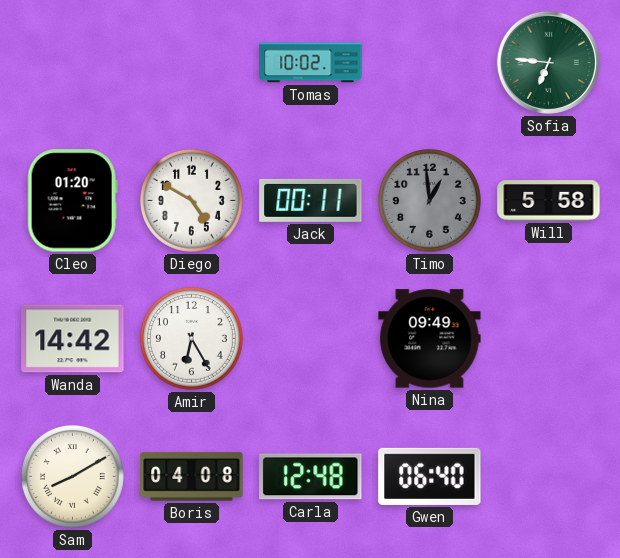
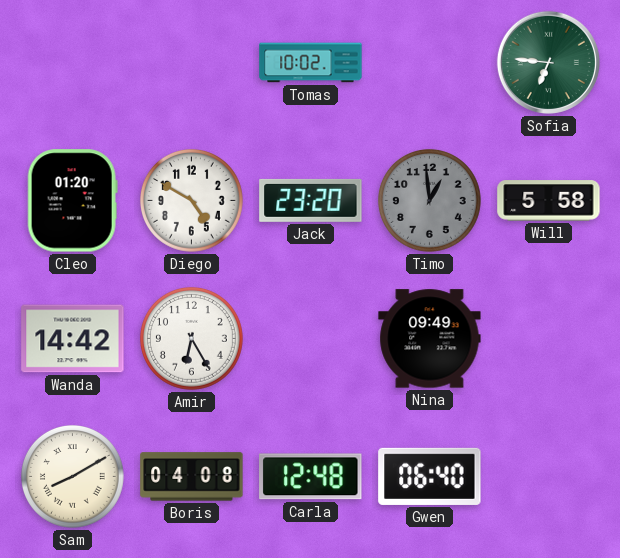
Jack: 00:11 -> 23:20 (311, 200)
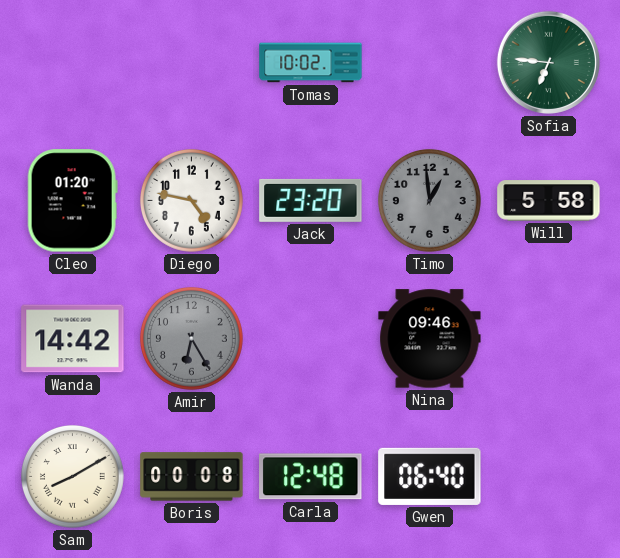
Diego: 4:50 -> 4:47 (191, 200)
Amir dial: white -> grey (191, 338)
Nina: 09:49 -> 09:46 (430, 339)
Boris: 04:08 -> 00:08 (192, 477)
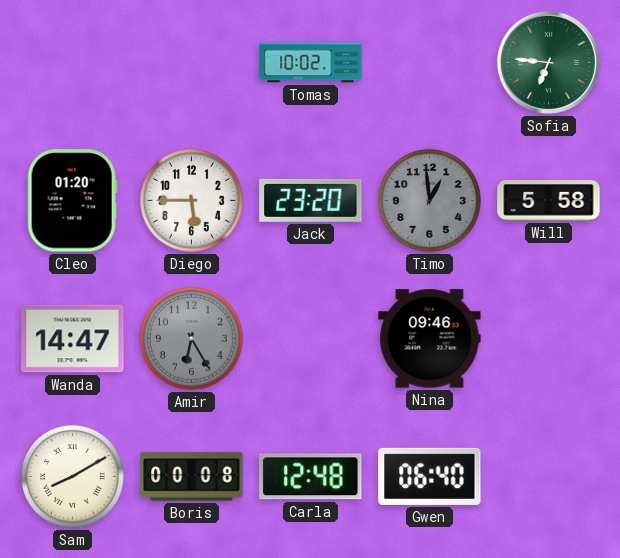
Diego: 4:47 -> 5:45 (191, 200)
Wanda: 14:42 -> 14:47 (73, 339)
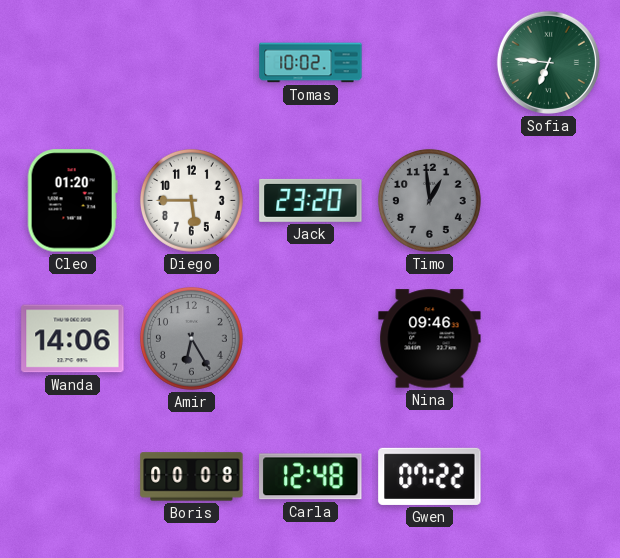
Will: 5:58 -> none (549, 201)
Wanda: 14:47 -> 14:06 (73, 339)
Sam: 8:10 -> none (72, 476)
Gwen: 06:40 -> 07:22 (430, 476)
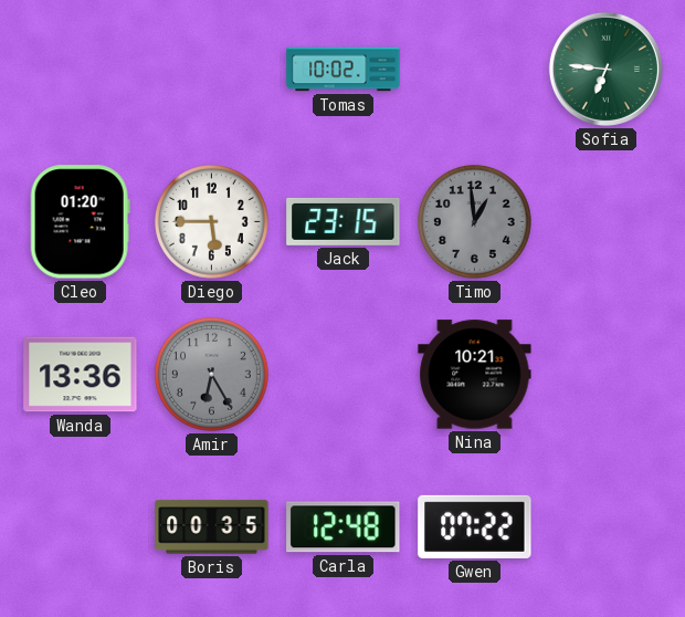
Jack: 23:20 -> 23:15 (344, 221)
Wanda: 14:06 -> 13:36 (81, 375)
Nina: 09:46 -> 10:21 (475, 375)
Boris: 00:08 -> 00:35 (212, 527)
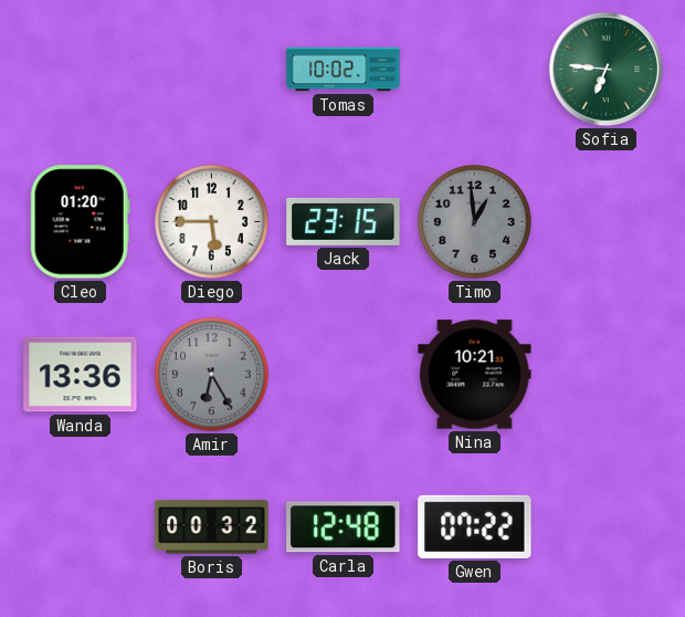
Boris: 00:35 -> 00:32 (212, 527)
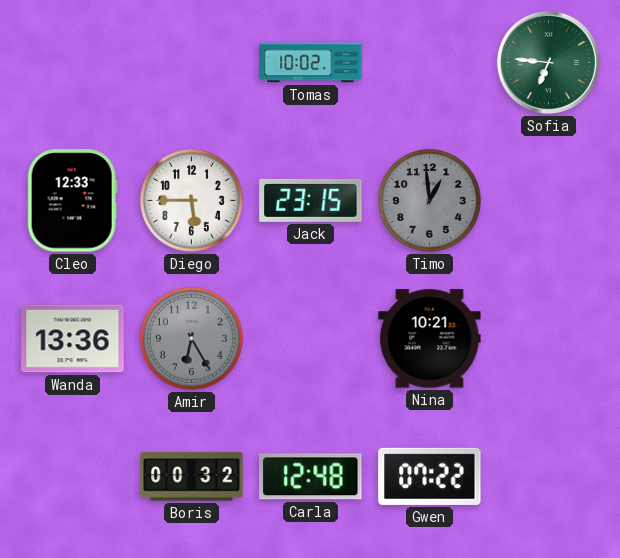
Cleo: 01:20 -> 12:33 (72, 201)
